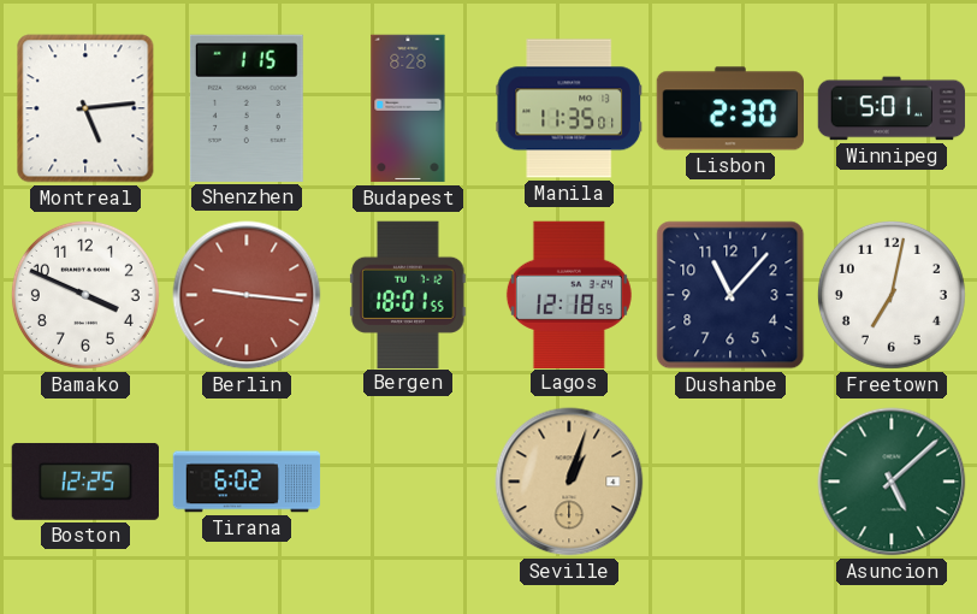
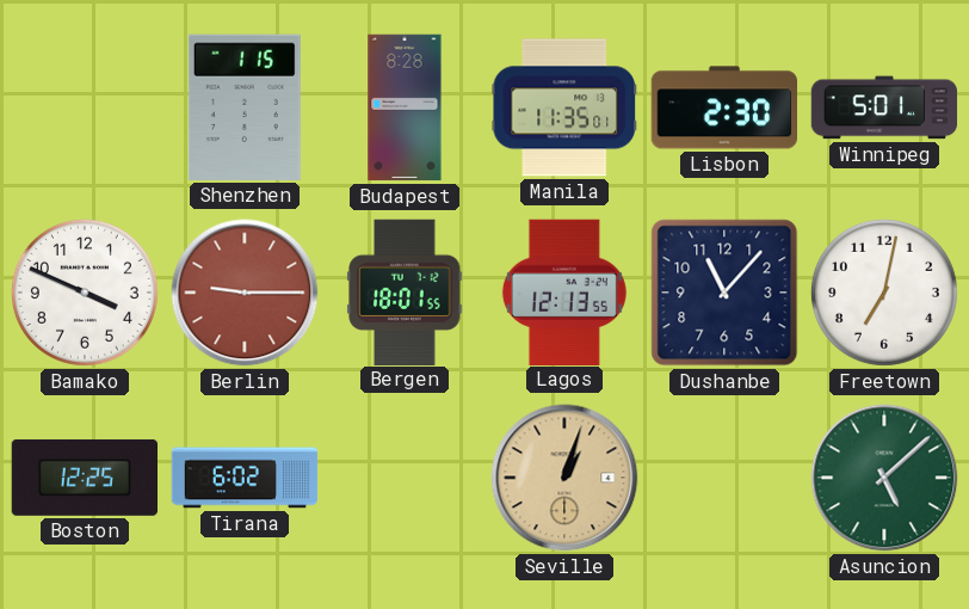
Montreal: 5:14 -> none (85, 108)
Berlin: 9:16 -> 9:15 (245, 293)
Lagos: 12:18 -> 12:13 (564, 291)
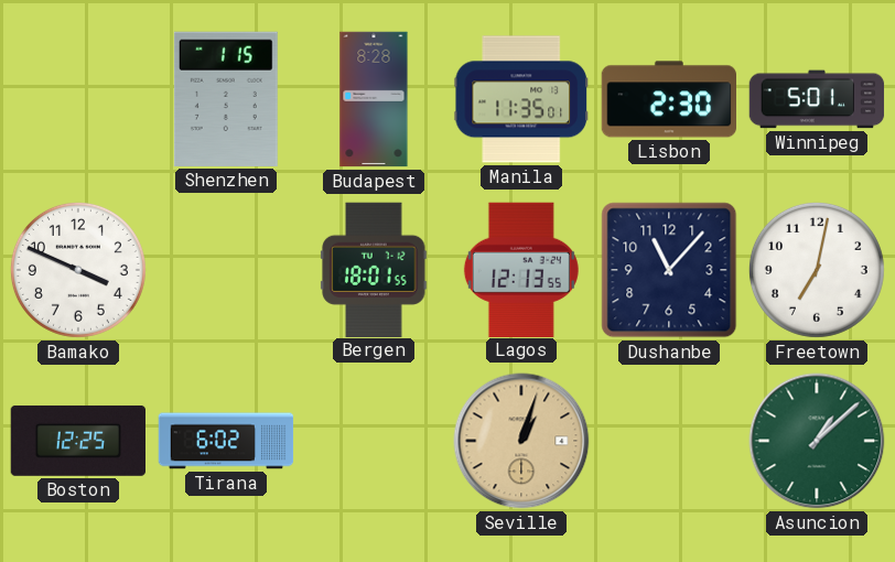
Berlin: 9:15 -> none (245, 293)
Asuncion: 5:08 -> 1:08 (817, 441)
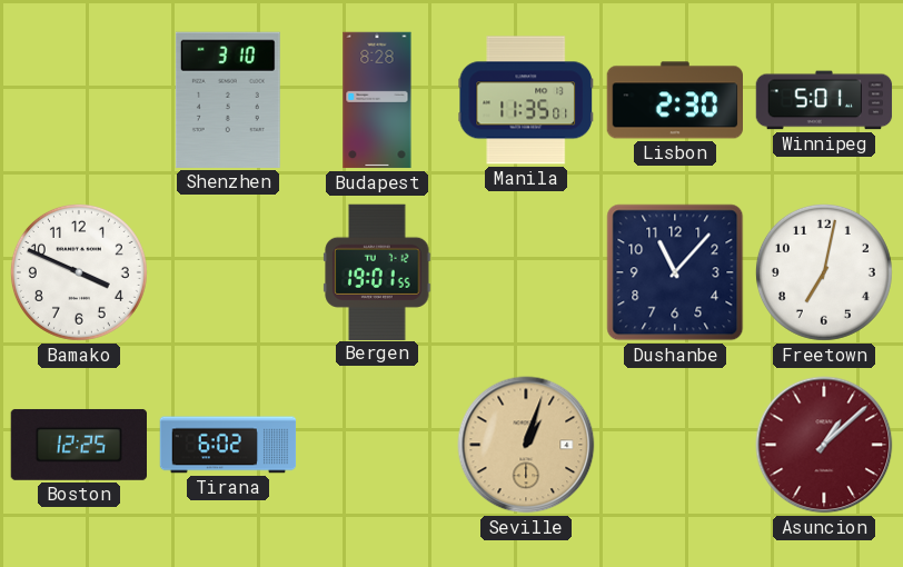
Shenzhen: 1:15 -> 3:10 (228, 100)
Bergen: 18:01 -> 19:01 (377, 271)
Lagos: 12:13 -> none (521, 269)
Asuncion dial: green -> burgundy (824, 445)
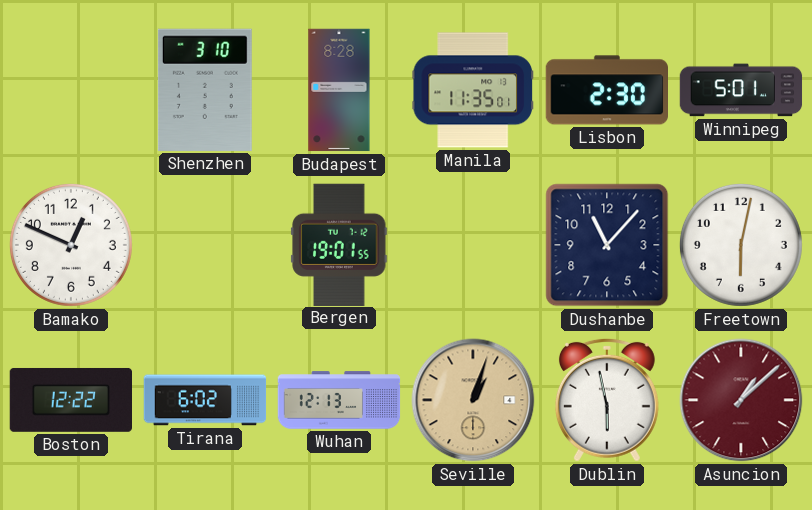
Bamako: 3:49 -> 12:49 (71, 245)
Freetown: 7:02 -> 6:02 (741, 245)
Boston: 12:25 -> 12:22 (70, 400)
Wuhan: none -> 12:13 (339, 400)
Dublin: none -> 5:58 (607, 400)
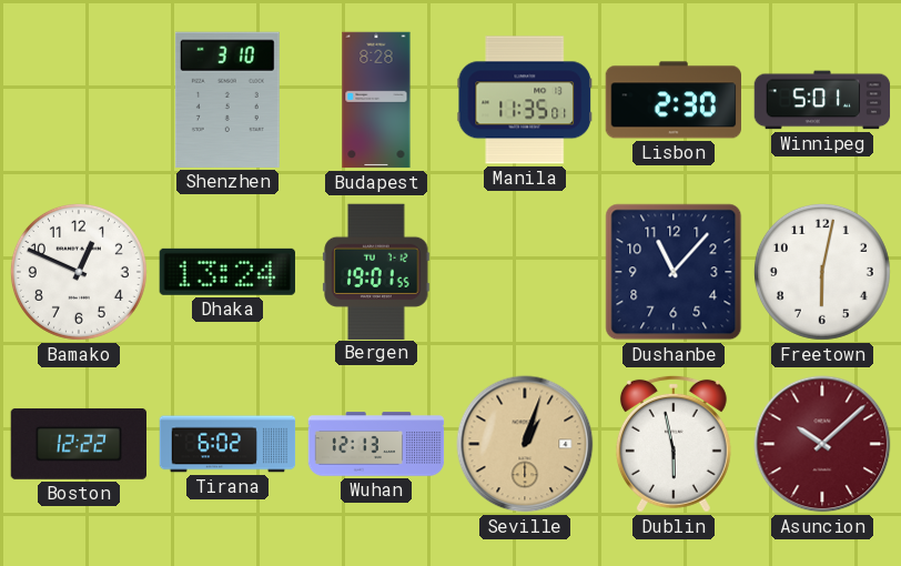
Dhaka: none -> 13:24 (227, 272)
Asuncion: 1:08 -> 10:08 (822, 444)
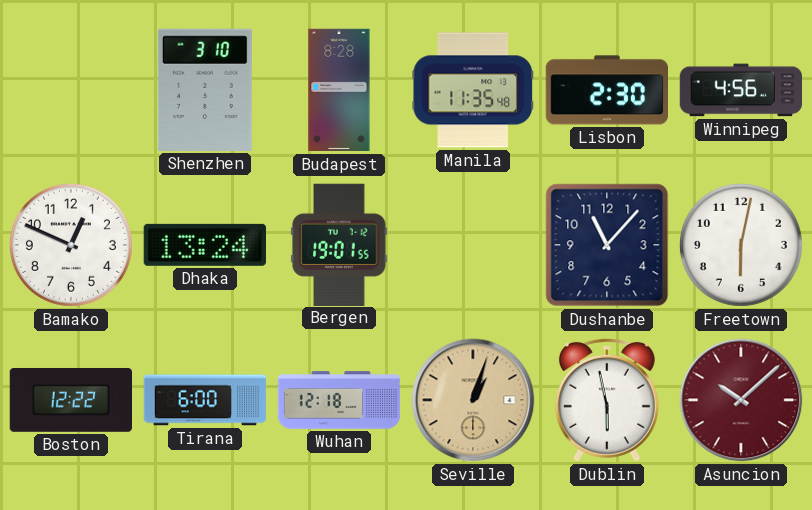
Manila: 11:35:01 -> 11:35:48 (472, 90)
Winnipeg: 5:01 -> 4:56 (741, 90)
Tirana: 6:02 -> 6:00 (205, 400)
Wuhan: 12:13 -> 12:18 (339, 400)
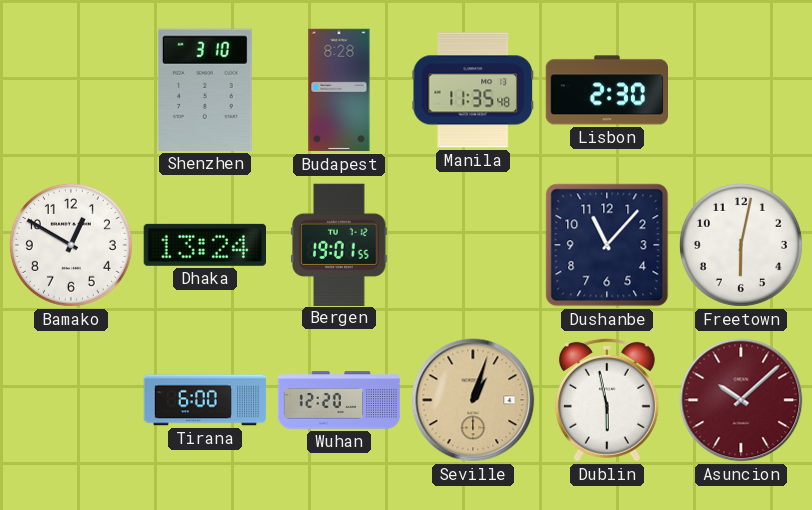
Winnipeg: 4:56 -> none (741, 90)
Bamako: 12:49 -> 12:50 (71, 245)
Boston: 12:22 -> none (70, 400)
Wuhan: 12:18 -> 12:20 (339, 400)
